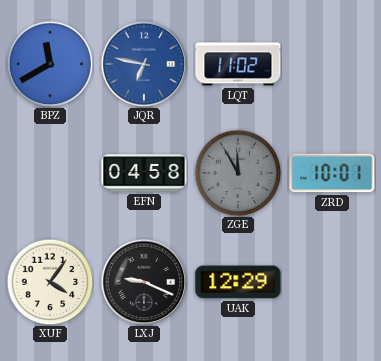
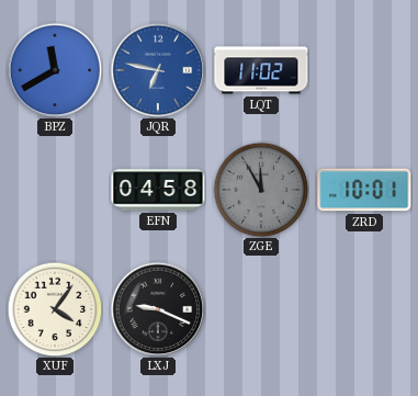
UAK: 12:29 -> none (238, 282)
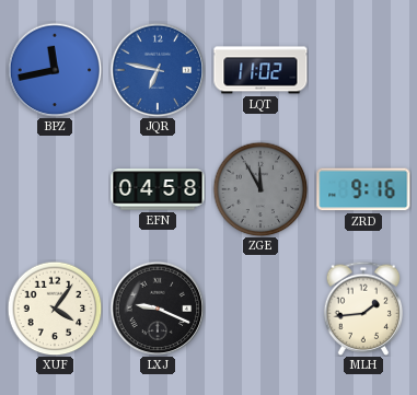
BPZ: 11:40 -> 11:43 (55, 70)
ZRD: 10:01 -> 9:16 (363, 189)
MLH: none -> 1:44 (363, 309)
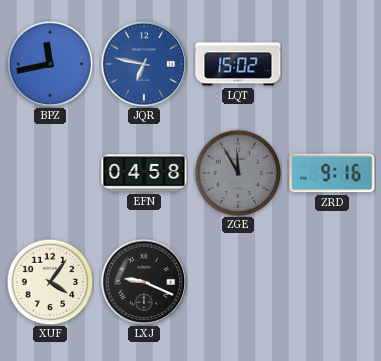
LQT: 11:02 -> 15:02 (238, 64)
MLH: 1:44 -> none (363, 309)
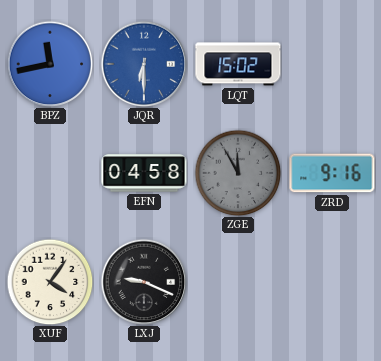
JQR: 6:47 -> 6:30 (144, 64)
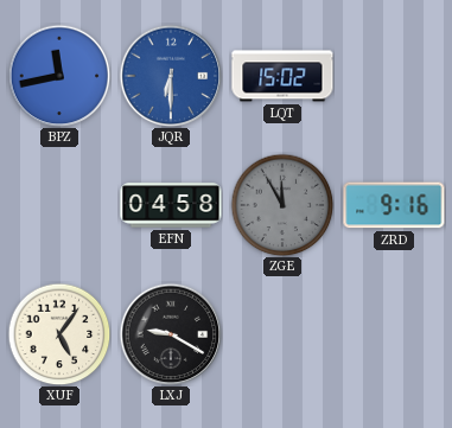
XUF: 4:06 -> 5:06 (59, 334)
LXJ: 9:19 -> 9:20 (171, 334)
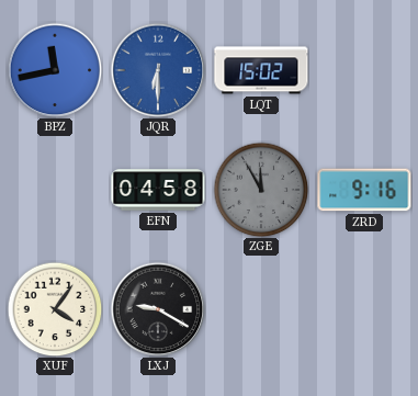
XUF: 5:06 -> 4:06 (55, 309)
